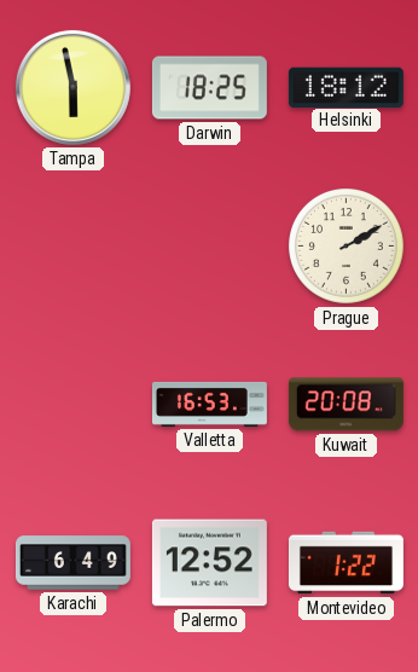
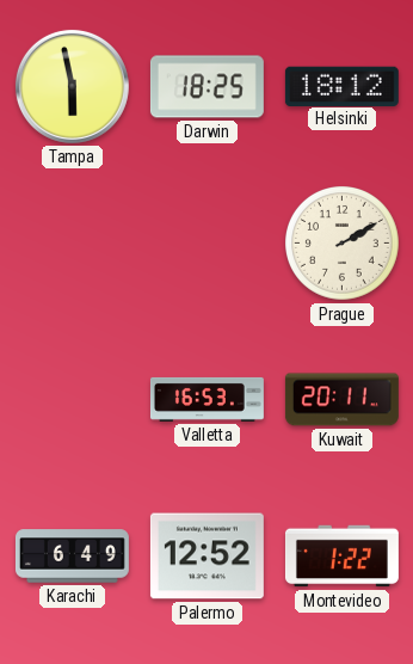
Kuwait: 20:08 -> 20:11 (341, 400)
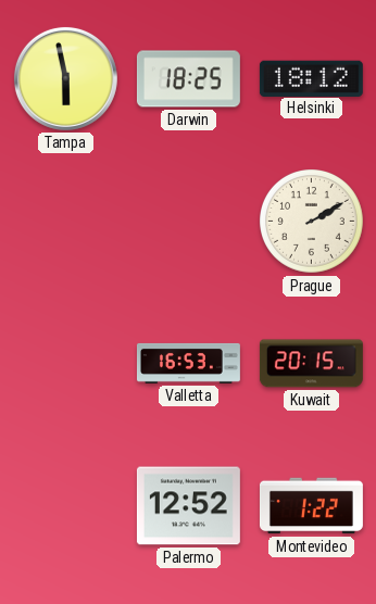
Kuwait: 20:11 -> 20:15 (311, 364)
Karachi: 6:49 -> none (72, 557)
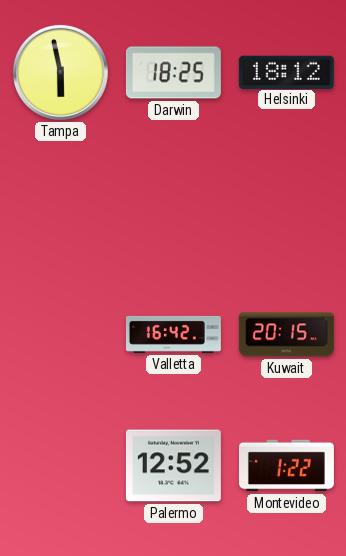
Prague: 2:10 -> none (312, 222)
Valletta: 16:53 -> 16:42 (173, 334)
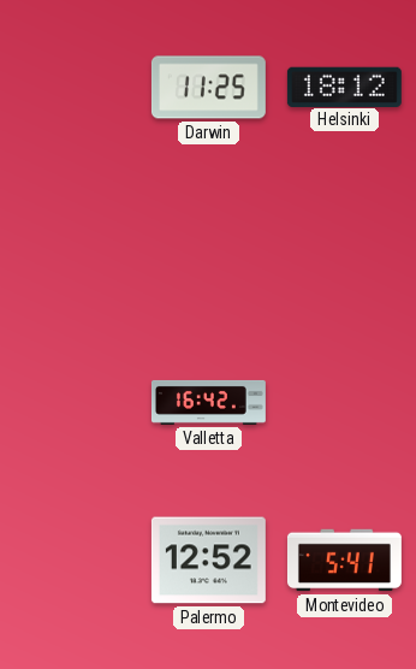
Tampa: 5:58 -> none (60, 72)
Darwin: 18:25 -> 11:25 (208, 88)
Kuwait: 20:15 -> none (286, 335)
Montevideo: 1:22 -> 5:41 (344, 561)
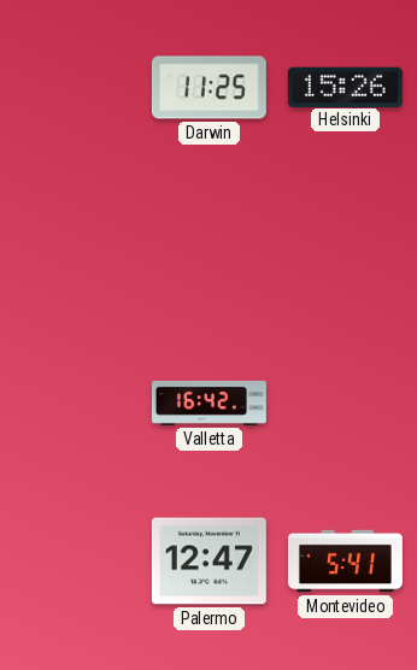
Helsinki: 18:12 -> 15:26 (345, 87)
Palermo: 12:52 -> 12:47 (208, 562)
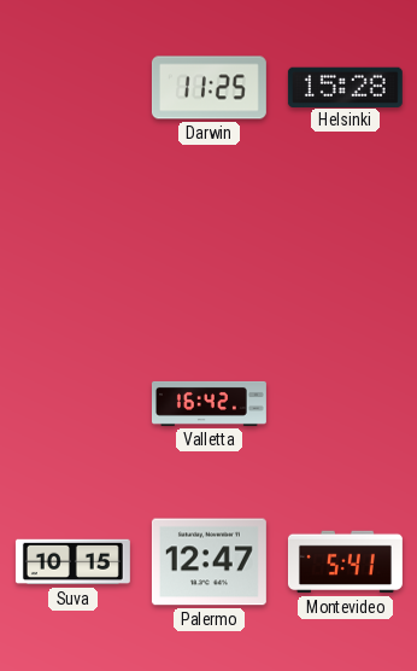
Helsinki: 15:26 -> 15:28 (345, 87)
Suva: none -> 10:15 (72, 562)
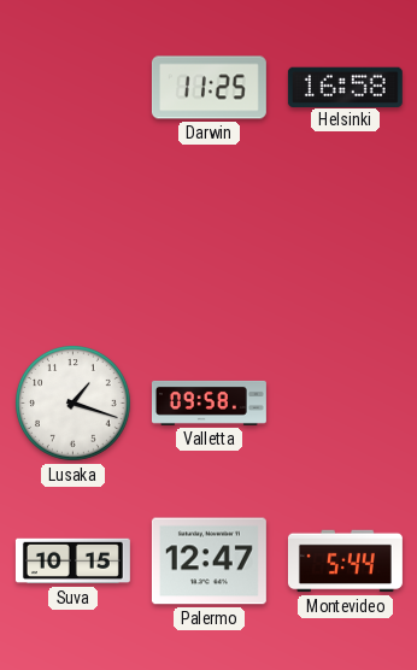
Helsinki: 15:28 -> 16:58 (345, 87)
Lusaka: none -> 1:18 (74, 404)
Valletta: 16:42 -> 09:58 (208, 402)
Montevideo: 5:41 -> 5:44 (345, 562)
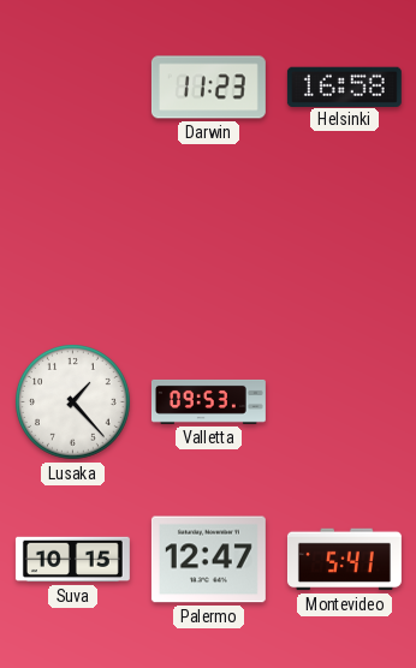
Darwin: 11:25 -> 11:23 (208, 88)
Lusaka: 1:18 -> 1:23 (73, 402)
Valletta: 09:58 -> 09:53 (208, 401)
Montevideo: 5:44 -> 5:41 (344, 560)
